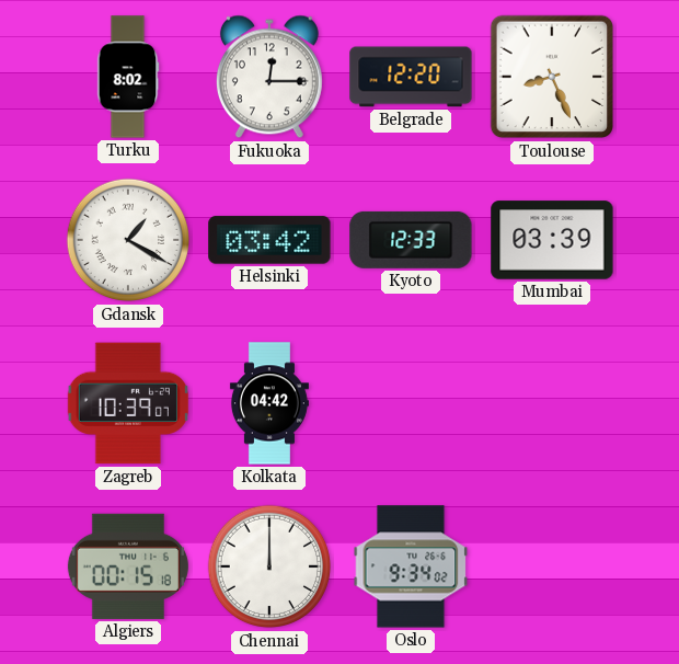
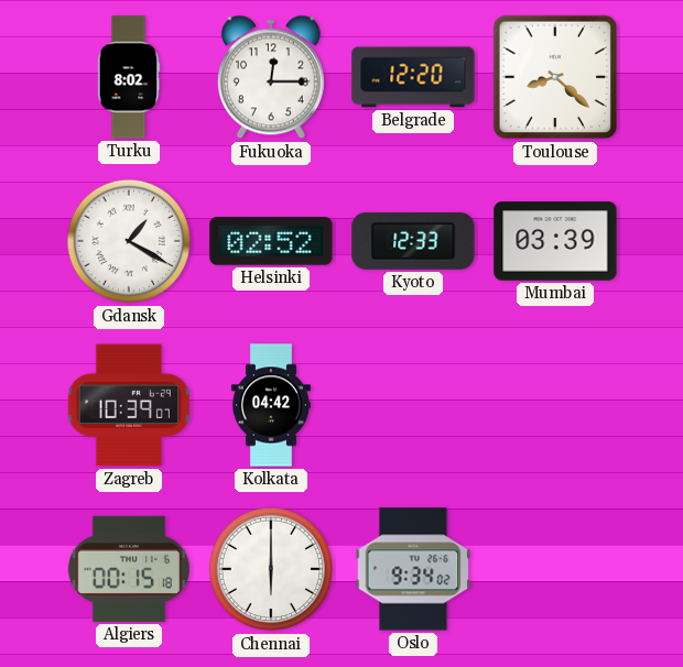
Toulouse: 8:26 -> 8:22 (555, 77)
Helsinki: 03:42 -> 02:52 (271, 241)
Chennai: 12:00 -> 6:00 (271, 569)
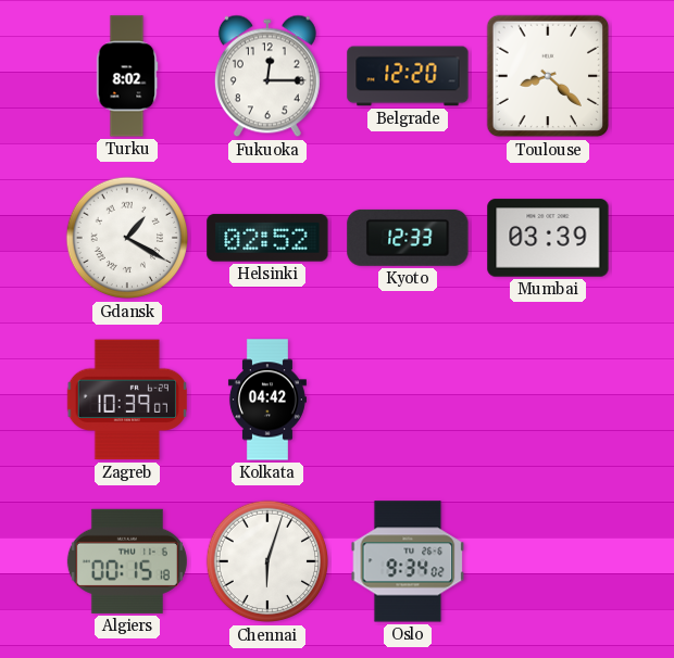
Chennai: 6:00 -> 6:03 (267, 561)
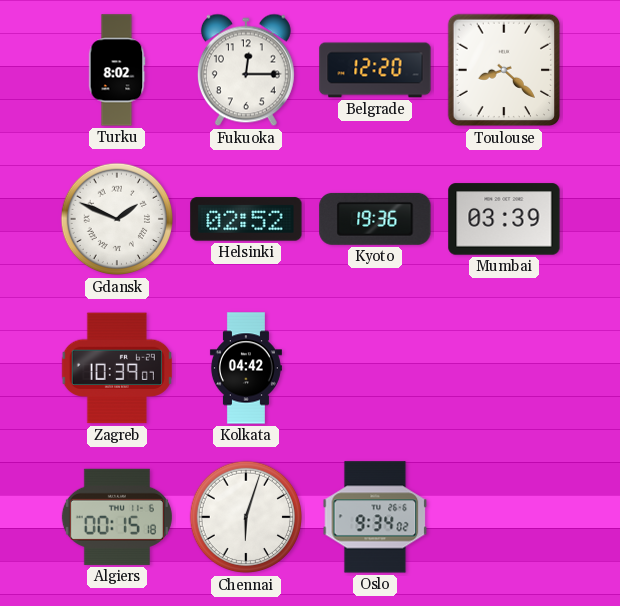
Gdansk: 1:20 -> 1:49 (117, 219)
Kyoto: 12:33 -> 19:36 (375, 219)
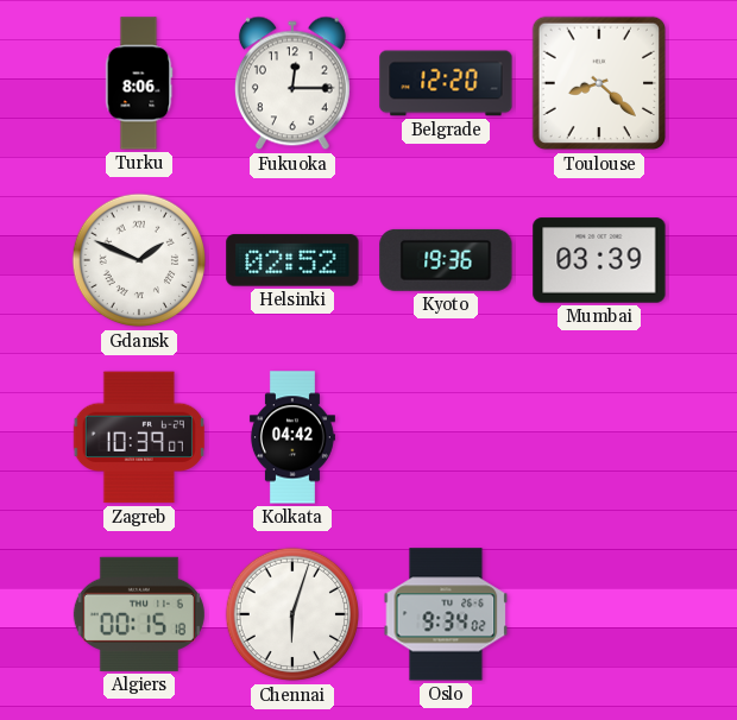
Turku: 8:02 -> 8:06 (139, 83)
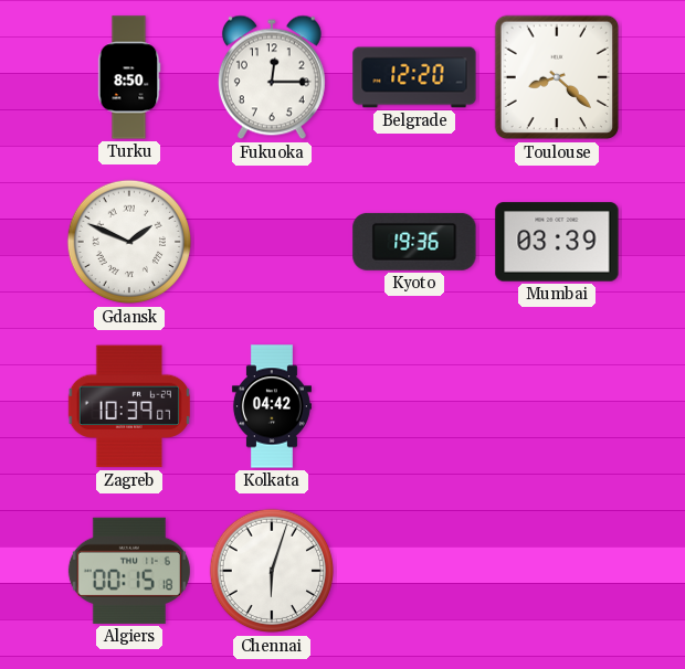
Turku: 8:06 -> 8:50 (129, 77)
Helsinki: 02:52 -> none (292, 260)
Oslo: 9:34 -> none (446, 614)
